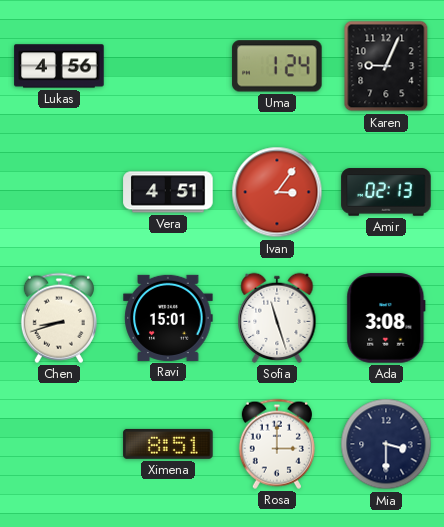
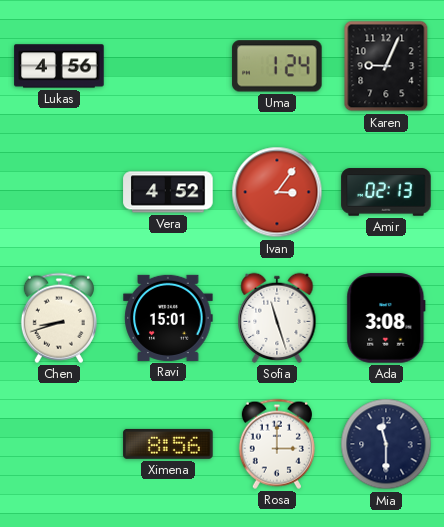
Vera: 4:51 -> 4:52 (168, 192)
Ximena: 8:51 -> 8:56 (168, 444)
Mia: 3:30 -> 11:30 (386, 444)
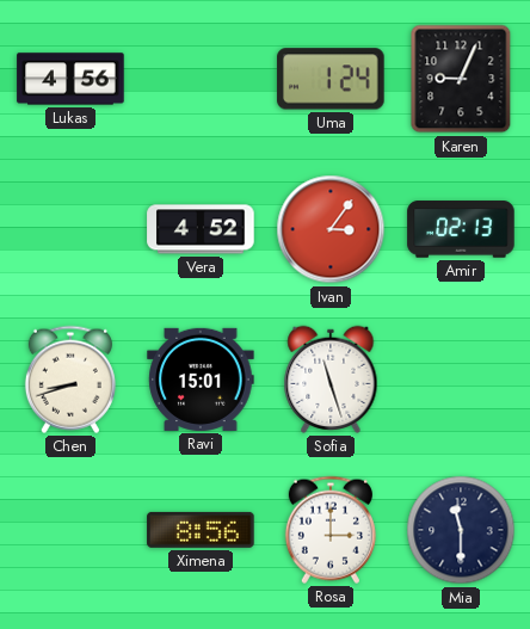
Ada: 3:08 -> none (386, 318)
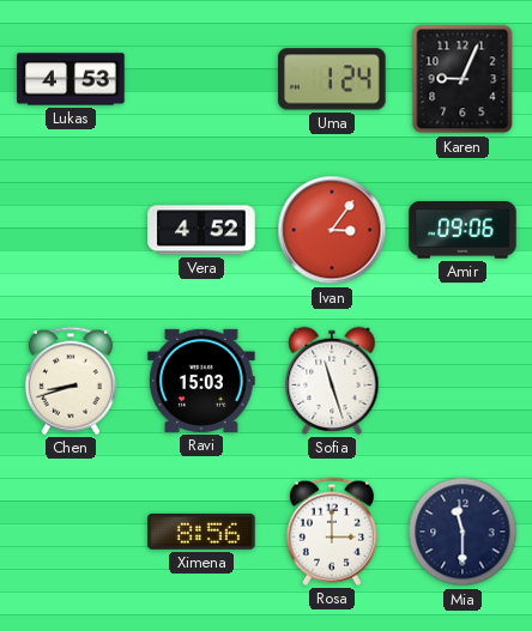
Lukas: 4:56 -> 4:53 (71, 79)
Amir: 02:13 -> 09:06 (463, 230)
Ravi: 15:01 -> 15:03 (201, 381)
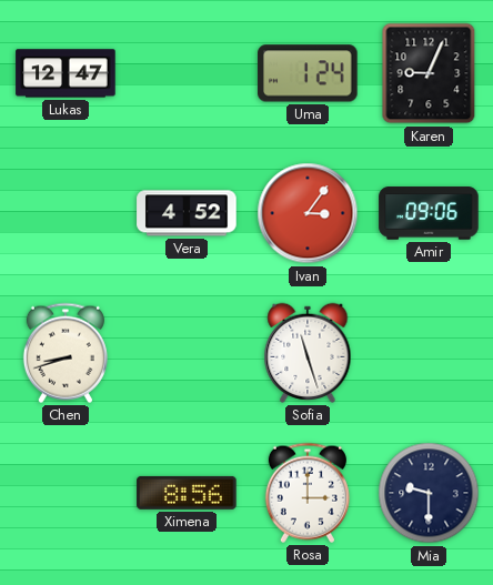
Lukas: 4:53 -> 12:47 (66, 73)
Ravi: 15:03 -> none (201, 381)
Mia: 11:30 -> 9:30 (429, 493)
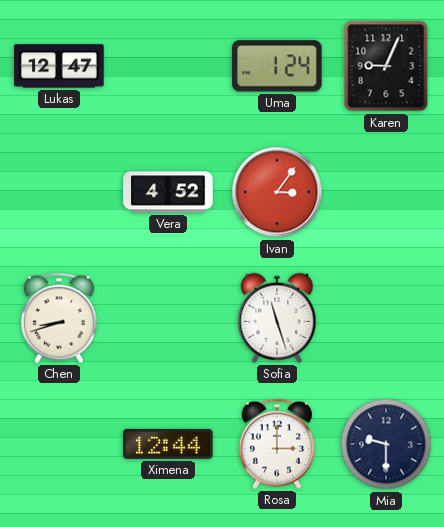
Amir: 09:06 -> none (429, 213)
Ximena: 8:56 -> 12:44 (168, 444)
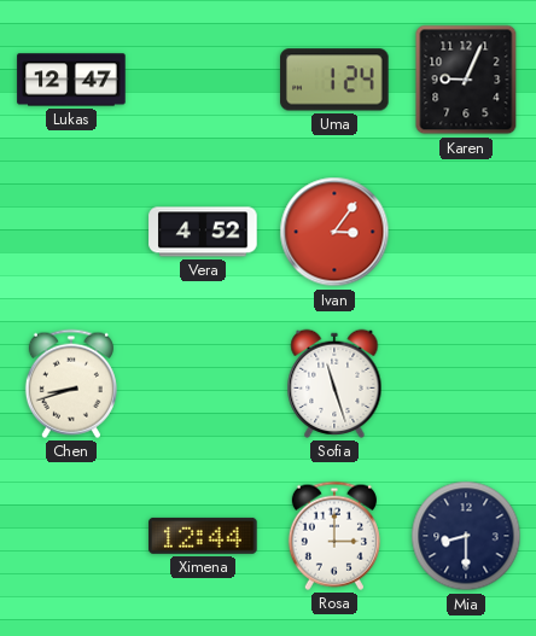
Mia: 9:30 -> 8:30 (466, 536)
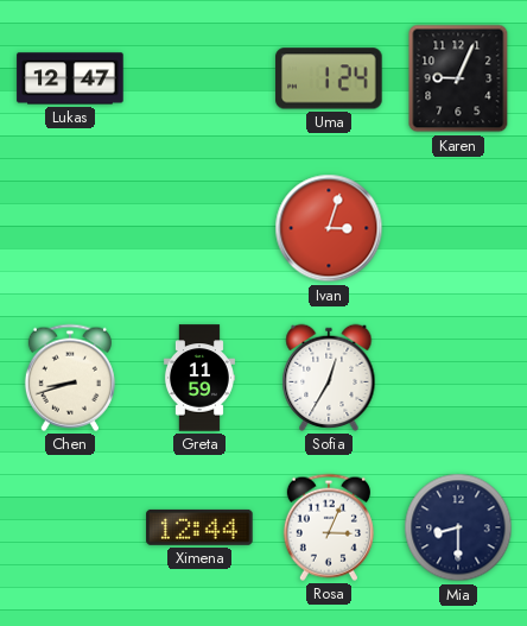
Vera: 4:52 -> none (203, 232)
Ivan: 3:06 -> 3:03 (329, 228)
Greta: none -> 11:59 (199, 378)
Sofia: 11:27 -> 12:35 (329, 378)
Rosa: 3:00 -> 3:04 (329, 527)
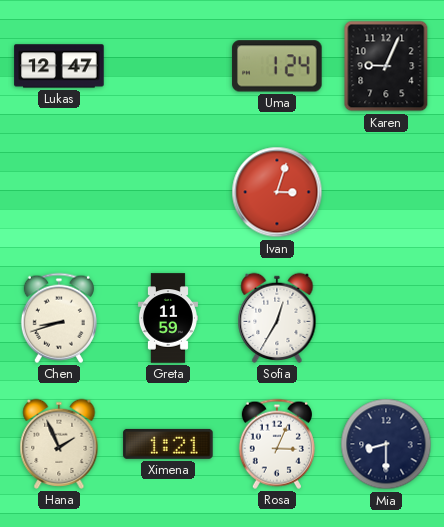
Hana: none -> 1:56 (59, 444)
Ximena: 12:44 -> 1:21 (168, 444)
